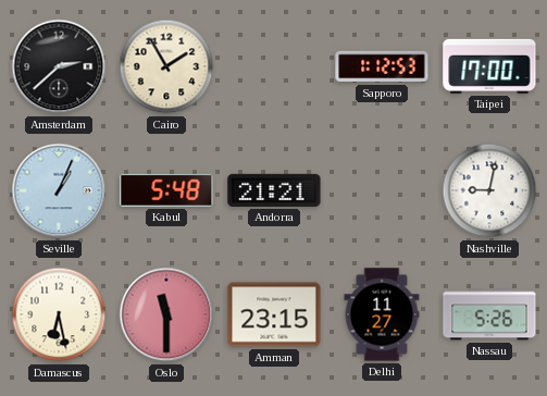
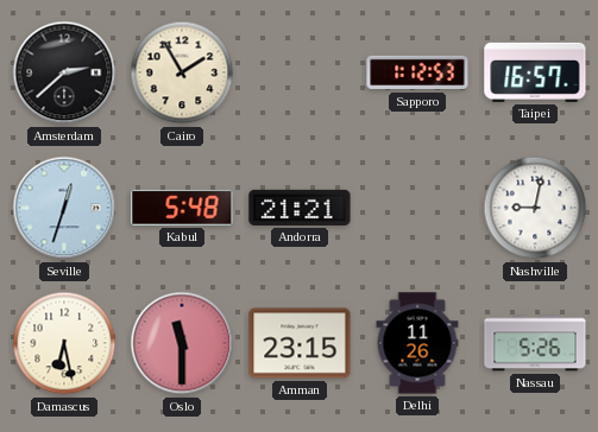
Taipei: 17:00 -> 16:57 (535, 72)
Seville: 1:04 -> 12:33 (64, 208)
Delhi: 11:27 -> 11:26 (417, 343)
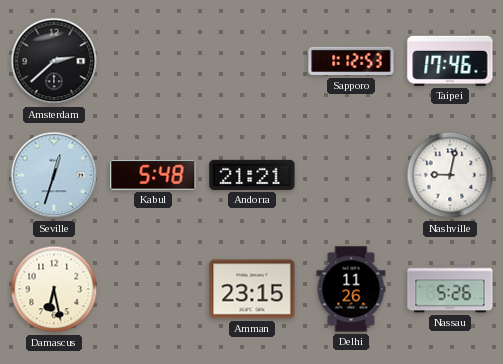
Cairo: 1:55 -> none (182, 72)
Taipei: 16:57 -> 17:46 (450, 61)
Oslo: 11:30 -> none (182, 343)
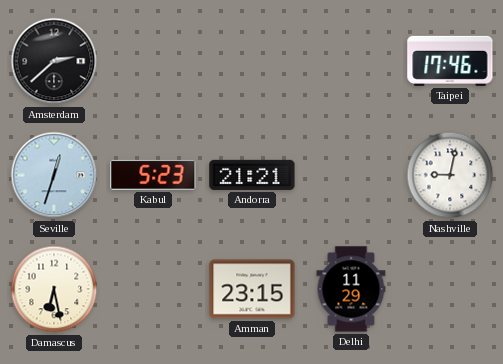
Sapporo: 1:12 -> none (351, 61)
Kabul: 5:48 -> 5:23 (153, 175)
Delhi: 11:26 -> 11:29 (351, 289)
Nassau: 5:26 -> none (450, 289)
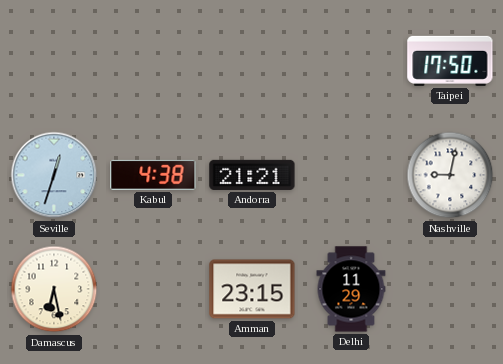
Amsterdam: 2:38 -> none (54, 61)
Taipei: 17:46 -> 17:50 (450, 61)
Kabul: 5:23 -> 4:38 (153, 175)
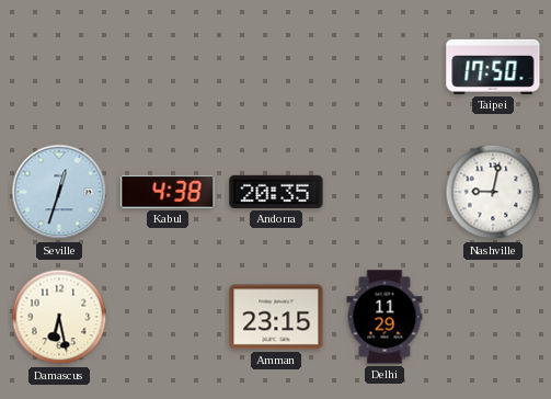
Andorra: 21:21 -> 20:35 (276, 192)
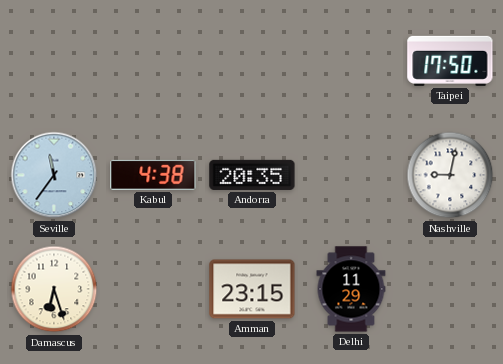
Seville: 12:33 -> 11:36 (54, 175)
Damascus: 6:28 -> 6:27 (54, 289)
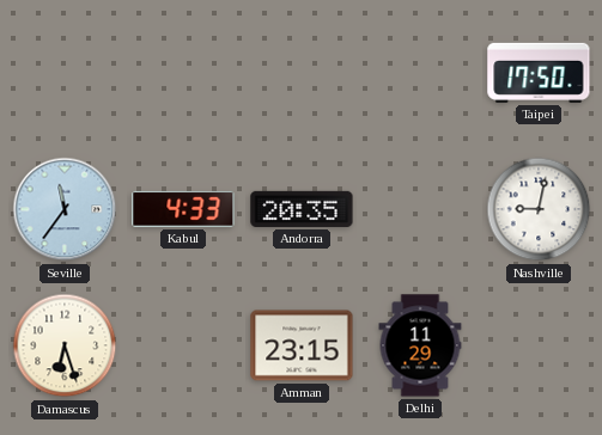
Kabul: 4:38 -> 4:33 (183, 209)
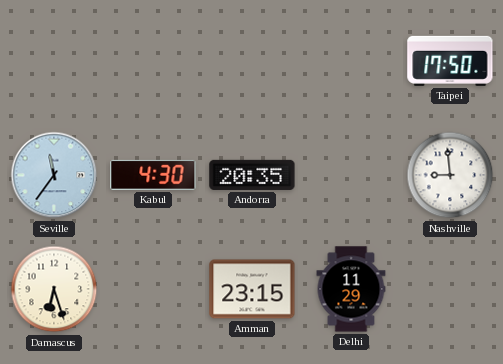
Kabul: 4:33 -> 4:30 (153, 175)
Nashville: 9:02 -> 8:59 (450, 175)
